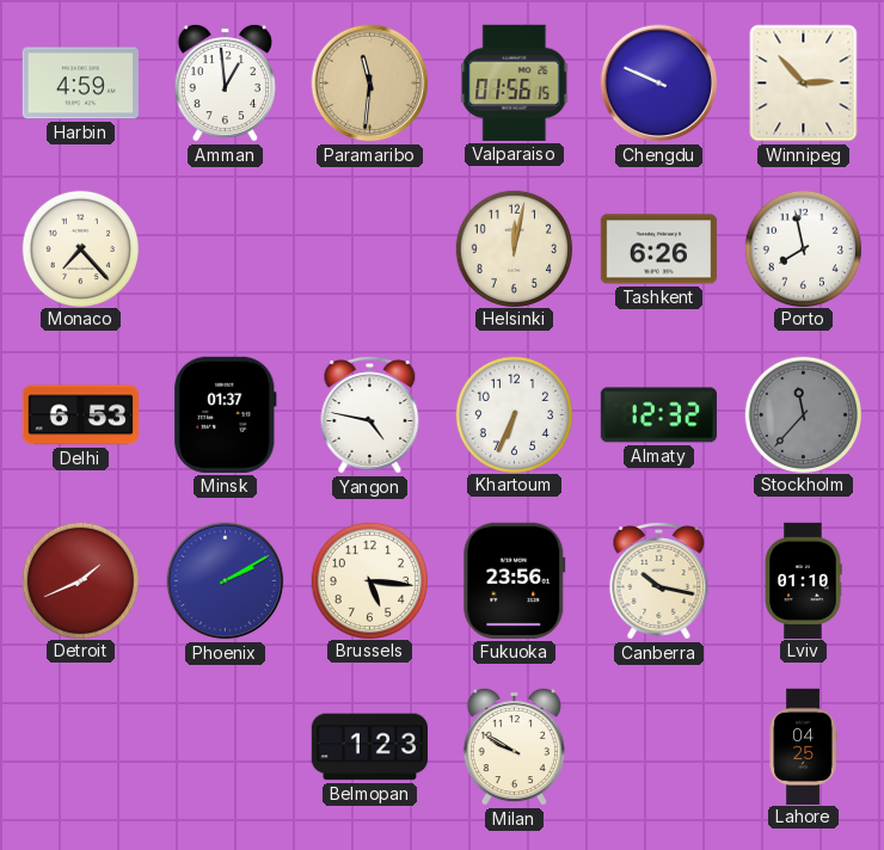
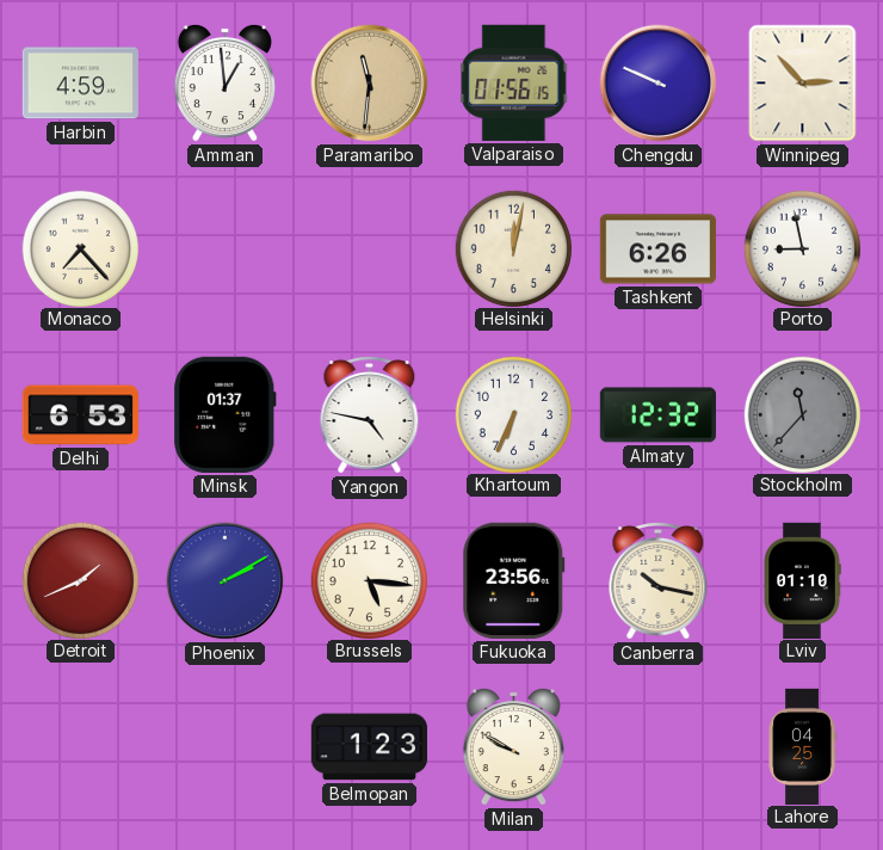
Porto: 7:58 -> 8:58 (802, 248)
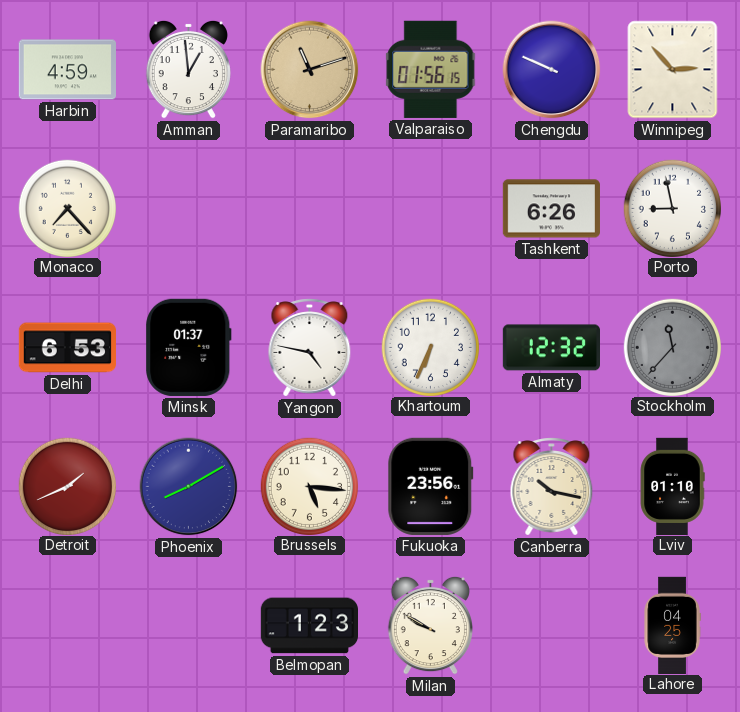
Paramaribo: 11:31 -> 11:12 (310, 70)
Helsinki: 12:02 -> none (513, 248)
Phoenix: 2:10 -> 8:10 (189, 487)
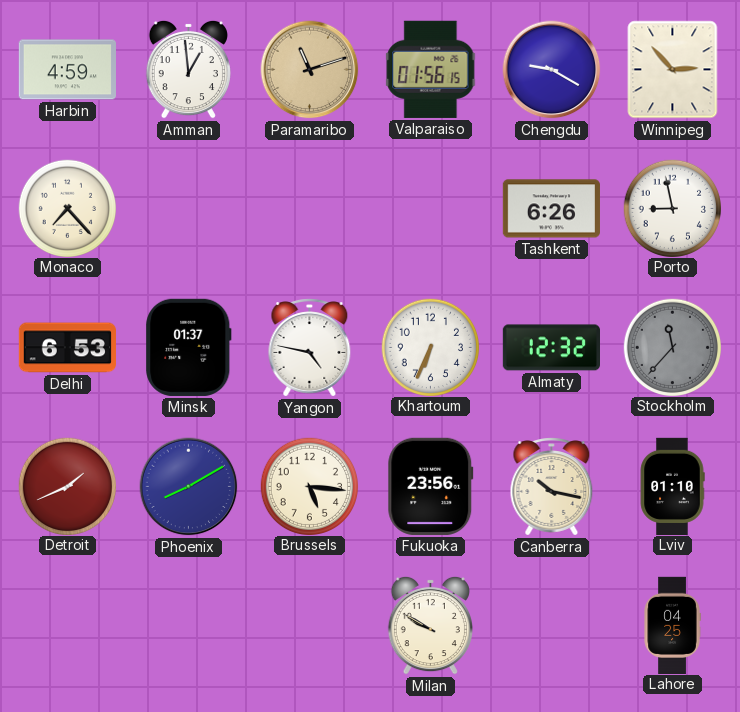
Chengdu: 9:49 -> 9:20 (552, 70)
Belmopan: 1:23 -> none (309, 626)
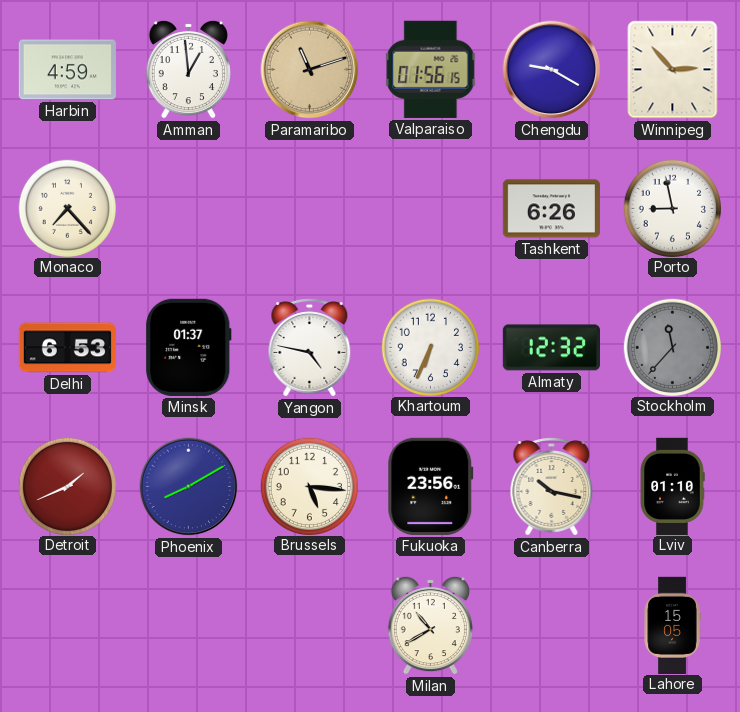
Milan: 9:50 -> 10:40 (430, 625)
Lahore: 04:25 -> 15:05 (672, 625)
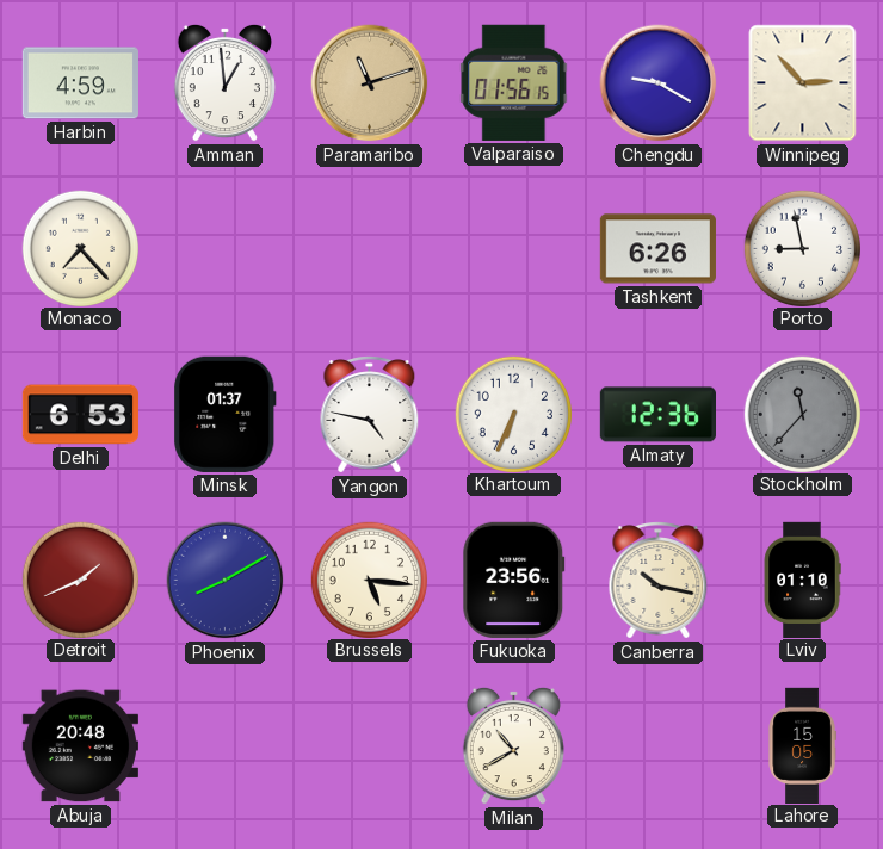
Almaty: 12:32 -> 12:36 (657, 415)
Abuja: none -> 20:48 (80, 746)
